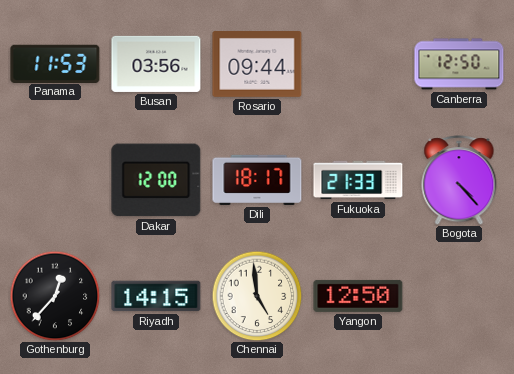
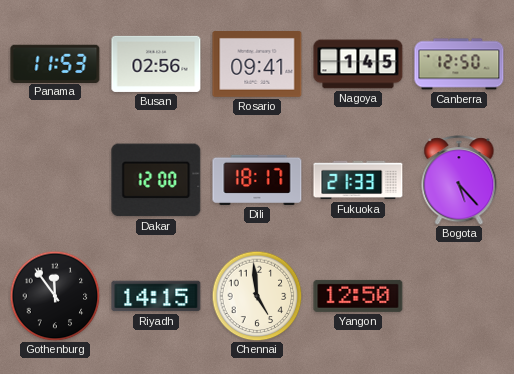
Busan: 03:56 -> 02:56 (156, 64)
Rosario: 09:44 -> 09:41 (257, 65)
Nagoya: none -> 1:45 (358, 64)
Bogota: 4:23 -> 5:23 (459, 180)
Gothenburg: 12:37 -> 11:54 (55, 296)
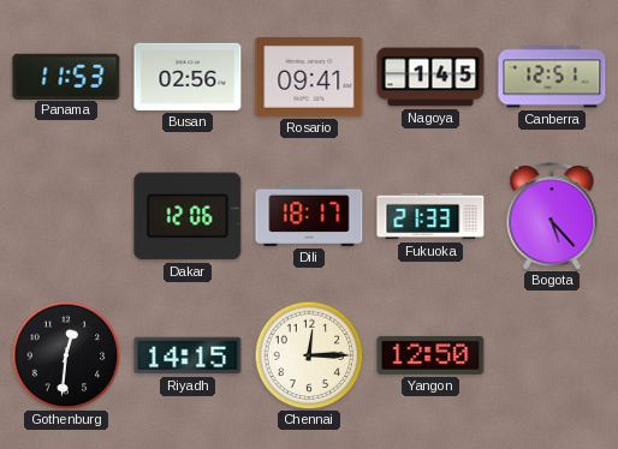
Canberra: 12:50 -> 12:51 (552, 77)
Dakar: 12:00 -> 12:06 (188, 216)
Gothenburg: 11:54 -> 12:31 (66, 355)
Chennai: 4:59 -> 12:15 (309, 355)
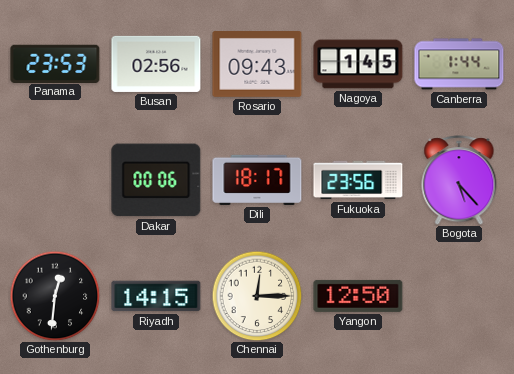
Panama: 11:53 -> 23:53 (55, 63)
Rosario: 09:41 -> 09:43 (257, 65)
Canberra: 12:51 -> 1:44 (459, 64)
Dakar: 12:06 -> 00:06 (156, 180)
Fukuoka: 21:33 -> 23:56 (358, 180)
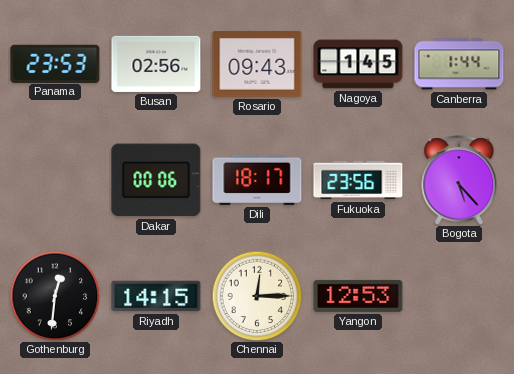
Yangon: 12:50 -> 12:53 (358, 296)
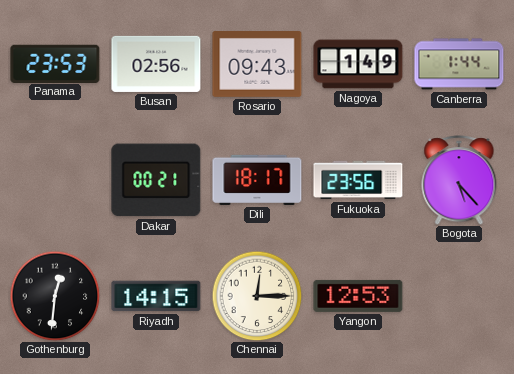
Nagoya: 1:45 -> 1:49 (358, 64)
Dakar: 00:06 -> 00:21 (156, 180)
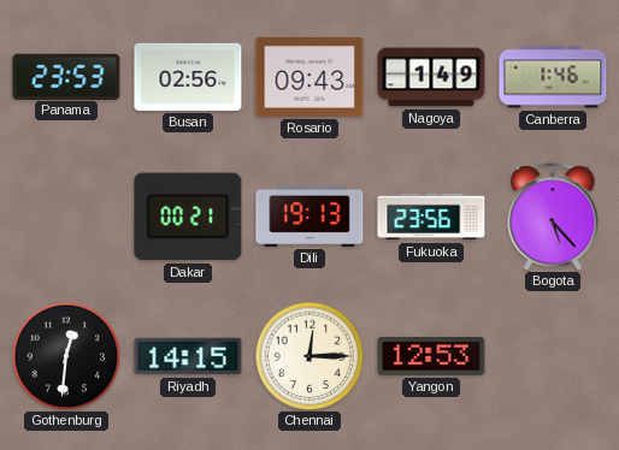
Canberra: 1:44 -> 1:46 (553, 77)
Dili: 18:17 -> 19:13 (309, 217)
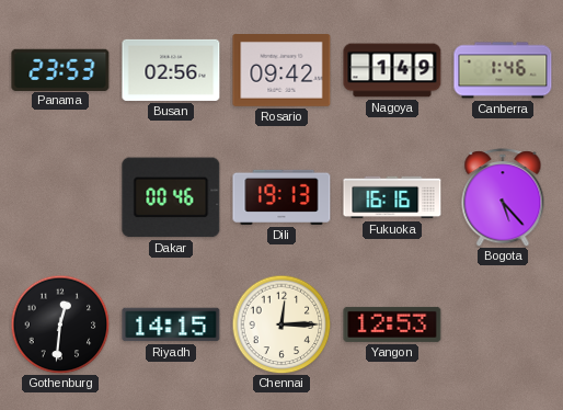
Rosario: 09:43 -> 09:42 (281, 71)
Dakar: 00:21 -> 00:46 (171, 197)
Fukuoka: 23:56 -> 16:16 (392, 197)
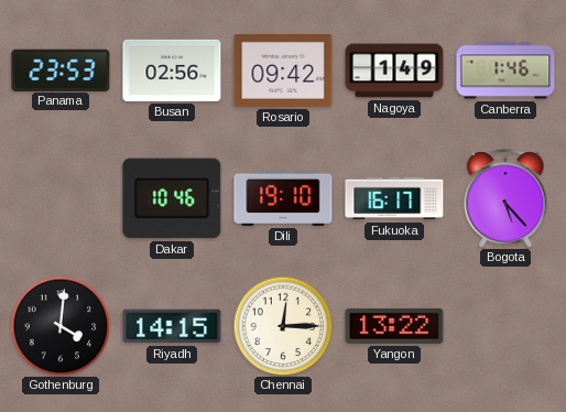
Dakar: 00:46 -> 10:46 (172, 198)
Dili: 19:13 -> 19:10 (283, 198)
Fukuoka: 16:16 -> 16:17 (394, 198)
Gothenburg: 12:31 -> 4:01 (61, 326)
Yangon: 12:53 -> 13:22 (394, 326)
